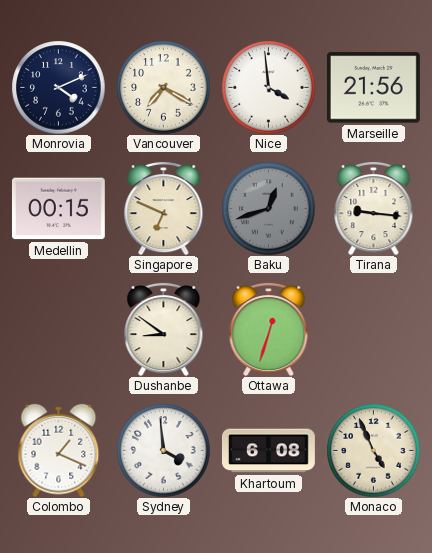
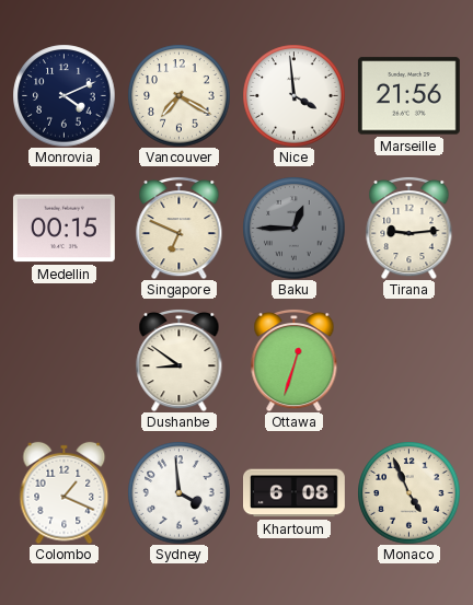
Baku: 12:42 -> 12:45 (293, 228)
Tirana: 9:16 -> 9:14 (409, 228)
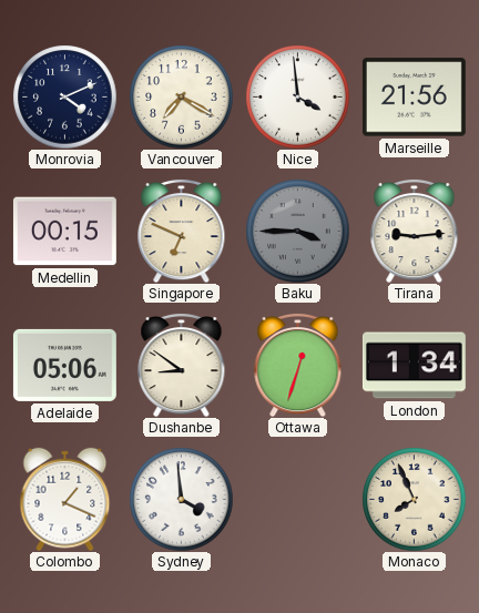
Baku: 12:45 -> 3:45 (297, 231)
Adelaide: none -> 05:06 (64, 365)
London: none -> 1:34 (414, 366)
Khartoum: 6:08 -> none (295, 493)
Monaco: 4:56 -> 7:56 (414, 499)
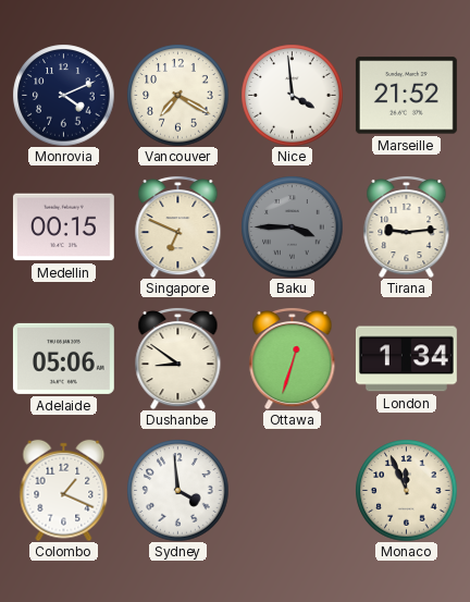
Marseille: 21:56 -> 21:52 (406, 96)
Monaco: 7:56 -> 11:56 (406, 490)
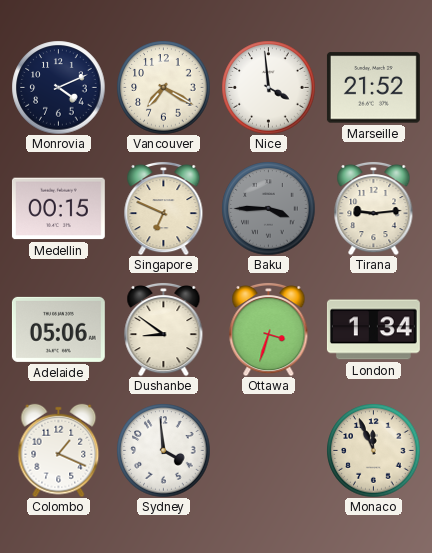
Ottawa: 12:33 -> 3:33 (269, 329)
